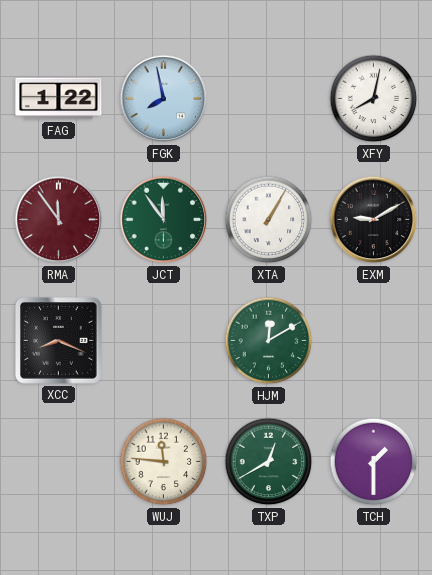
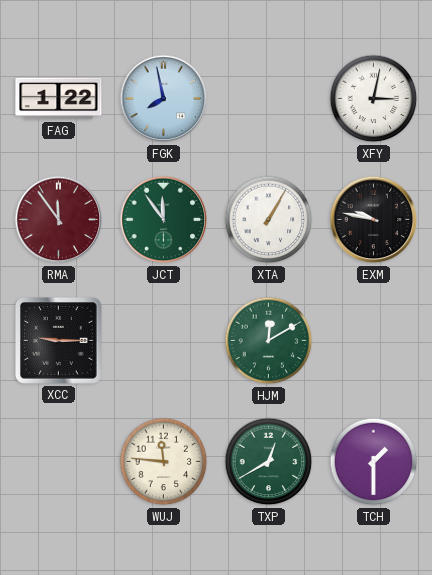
XFY: 8:02 -> 3:02 (374, 99)
EXM: 9:10 -> 9:47 (374, 220)
XCC: 8:19 -> 9:15 (59, 341)
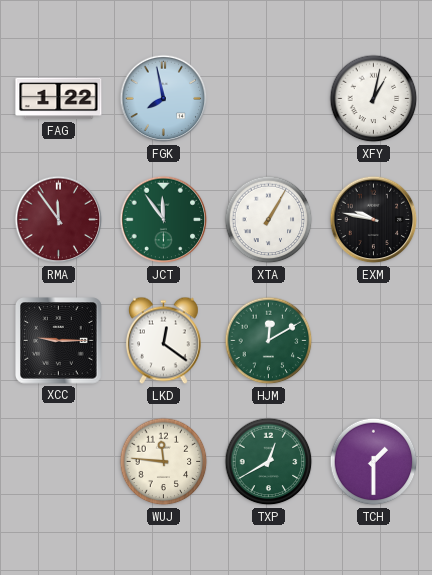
XFY: 3:02 -> 1:02 (374, 99)
LKD: none -> 12:21 (164, 341)
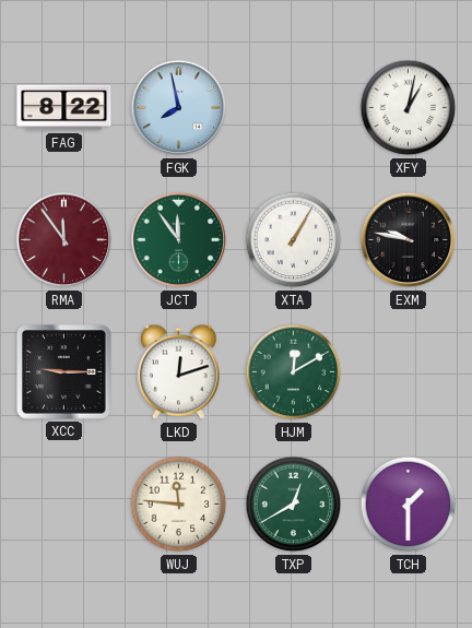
FAG: 1:22 -> 8:22 (64, 108)
LKD: 12:21 -> 12:12 (179, 372)
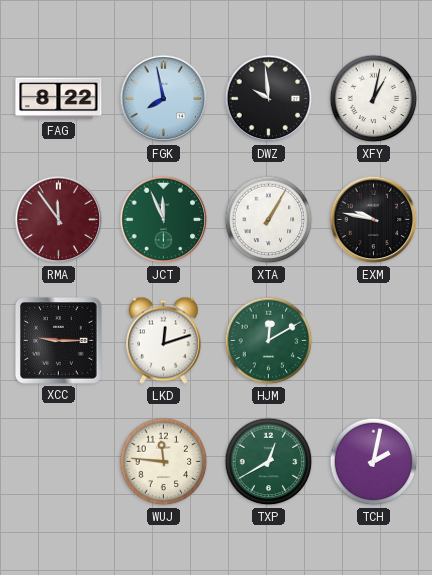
DWZ: none -> 9:59 (269, 99)
JCT: 11:54 -> 11:56 (164, 220)
TCH: 1:30 -> 2:02 (374, 462)
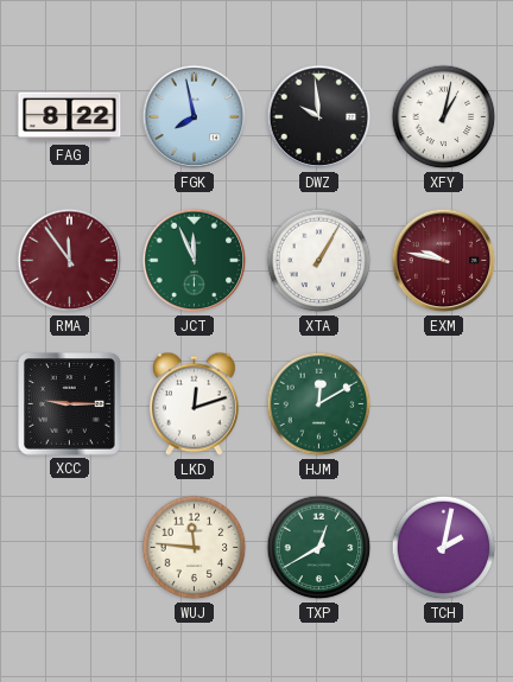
EXM dial: black -> burgundy (444, 261)
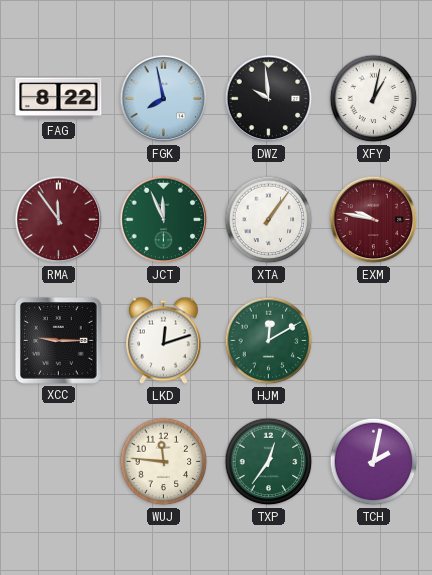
XTA: 1:05 -> 1:06 (269, 220)
TXP: 12:40 -> 12:36 (269, 462)
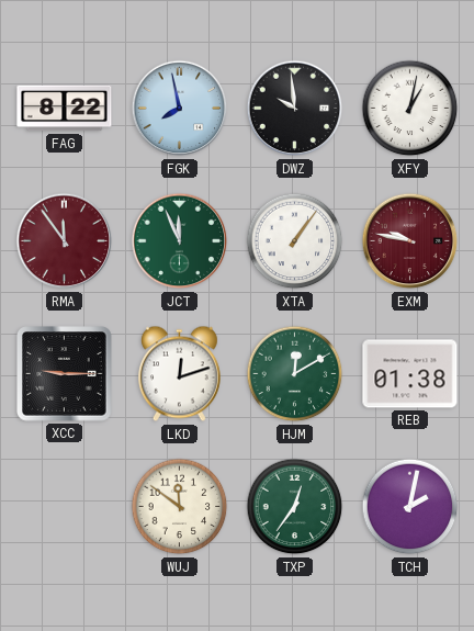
REB: none -> 01:38 (410, 374)
WUJ: 11:46 -> 11:51 (180, 507)
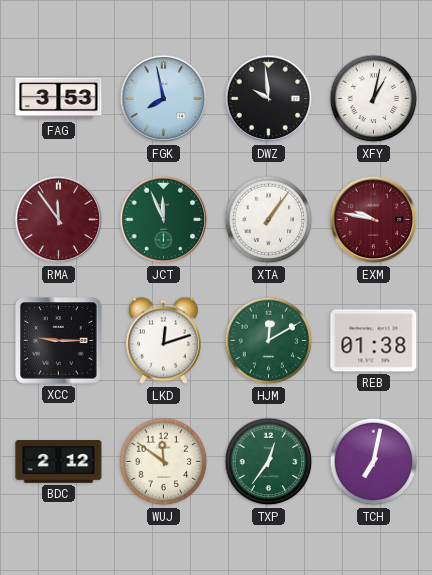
FAG: 8:22 -> 3:53 (59, 99)
BDC: none -> 2:12 (59, 462)
TCH: 2:02 -> 7:02 (374, 462)
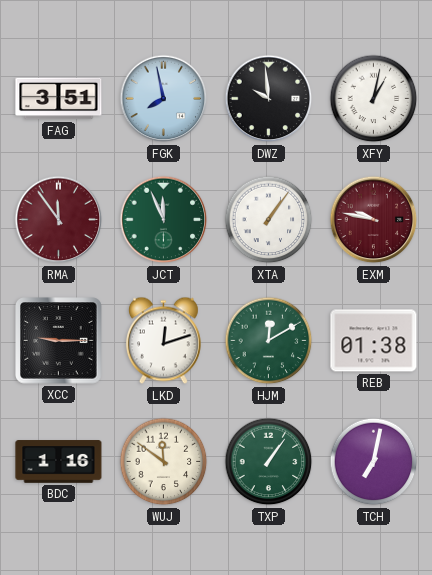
FAG: 3:53 -> 3:51 (59, 99)
BDC: 2:12 -> 1:16 (59, 462)
TXP: 12:36 -> 1:06 (269, 462)
